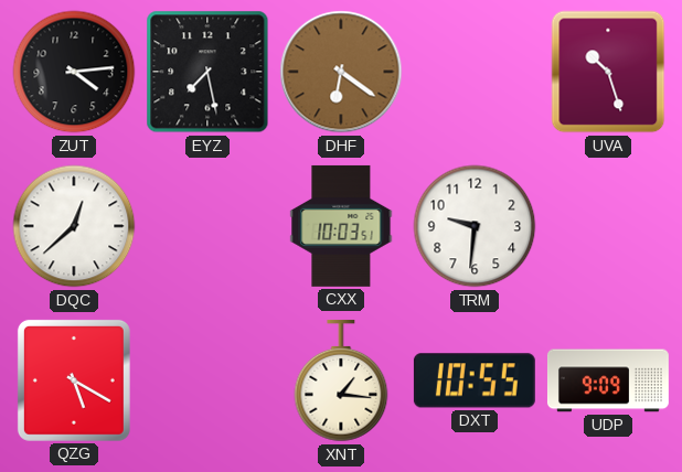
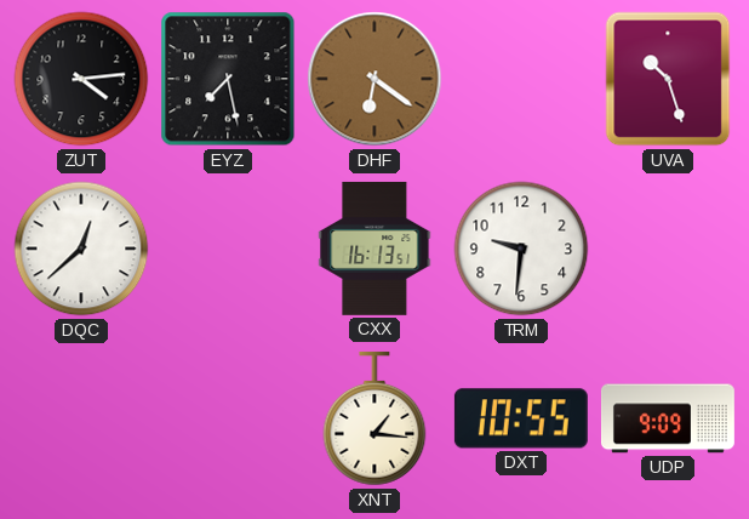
CXX: 10:03 -> 16:13 (374, 249)
QZG: 5:20 -> none (74, 380)
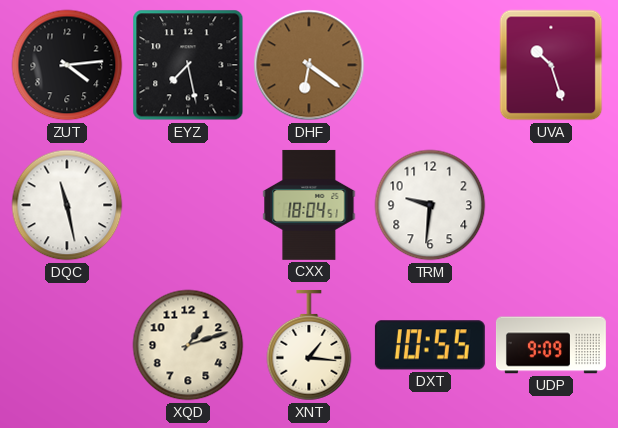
DQC: 12:38 -> 11:28 (67, 205)
CXX: 16:13 -> 18:04 (309, 205)
XQD: none -> 1:12 (188, 345)
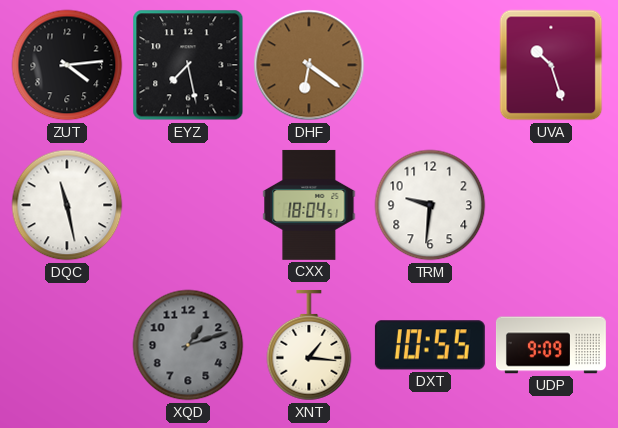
XQD dial: cream -> grey (188, 345)
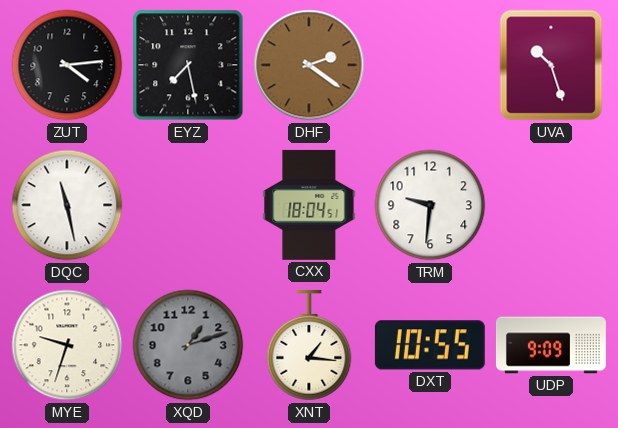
DHF: 6:21 -> 2:21 (309, 65)
MYE: none -> 9:33 (67, 345)
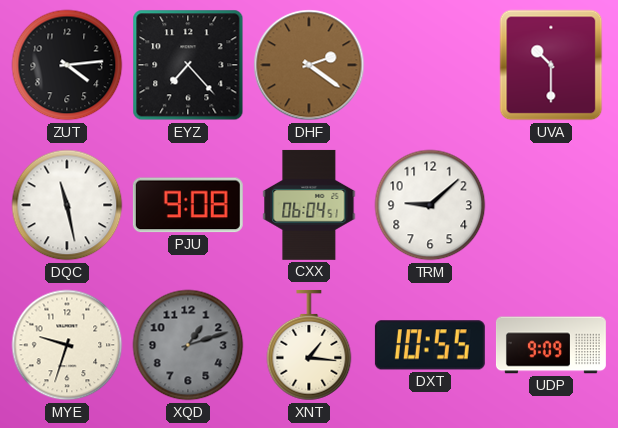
EYZ: 7:28 -> 7:23 (188, 65)
UVA: 10:27 -> 10:30 (551, 65)
PJU: none -> 9:08 (188, 205)
CXX: 18:04 -> 06:04 (309, 205)
TRM: 9:31 -> 9:08 (430, 205)
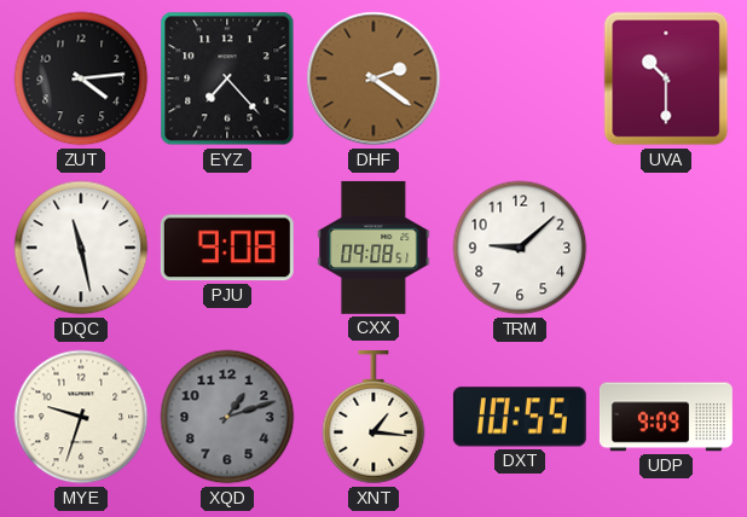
CXX: 06:04 -> 09:08 (373, 248)
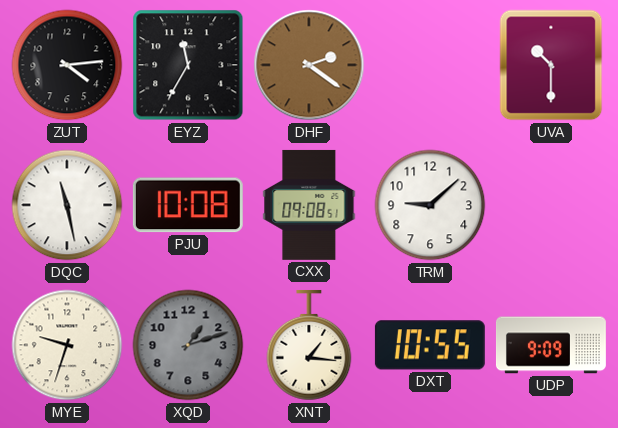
EYZ: 7:23 -> 11:35 (188, 65)
PJU: 9:08 -> 10:08 (188, 205)
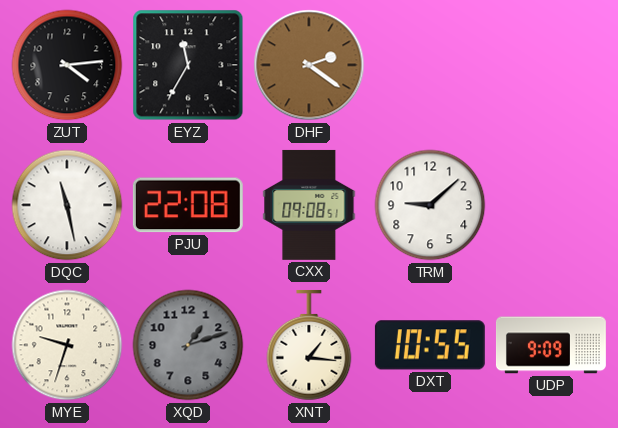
UVA: 10:30 -> none (551, 65)
PJU: 10:08 -> 22:08 (188, 205)
